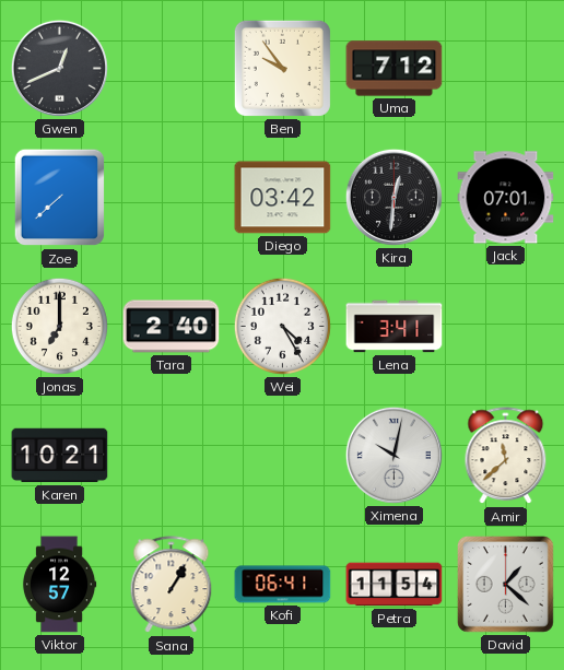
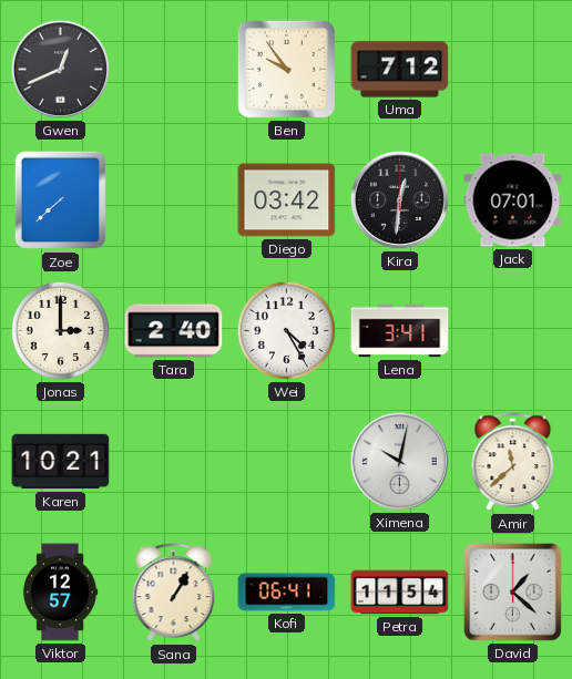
Jonas: 7:00 -> 3:00 (60, 330)
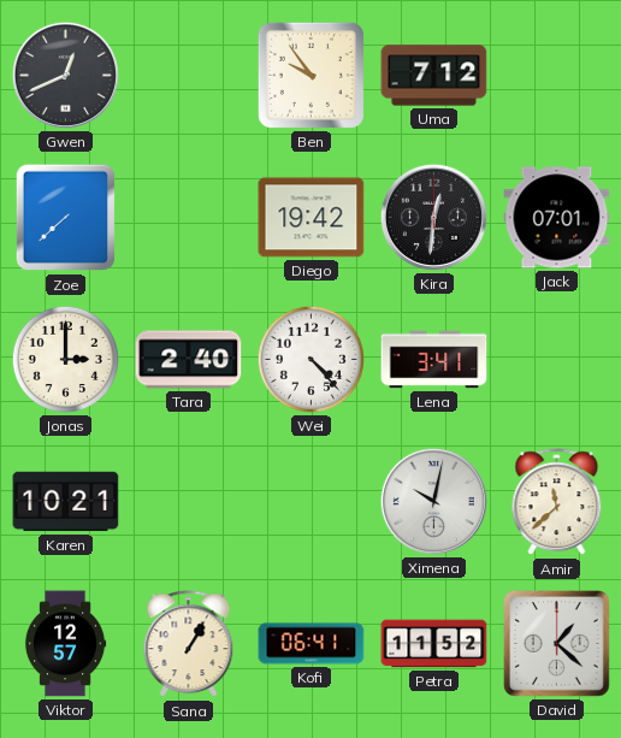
Diego: 03:42 -> 19:42 (312, 218)
Wei: 4:25 -> 4:23 (310, 359)
Petra: 11:54 -> 11:52 (434, 644)
